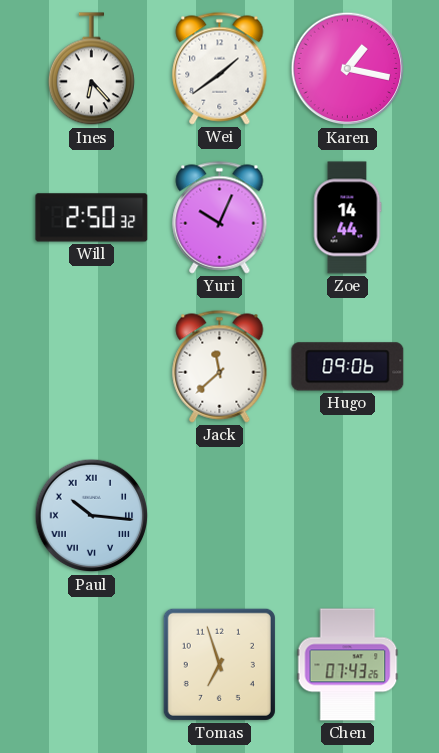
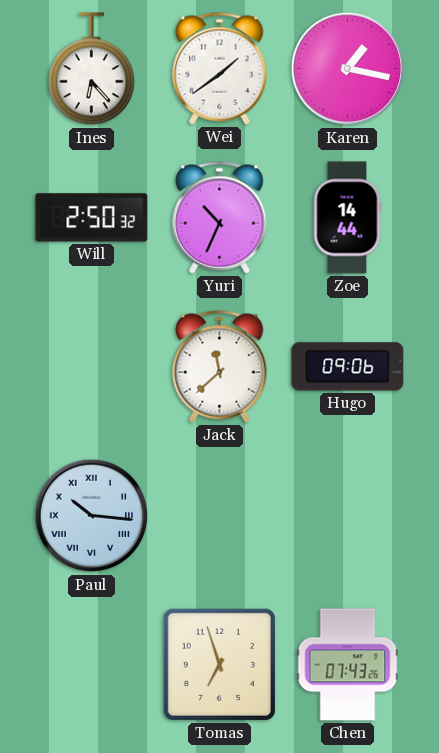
Yuri: 10:04 -> 10:34 (220, 218)
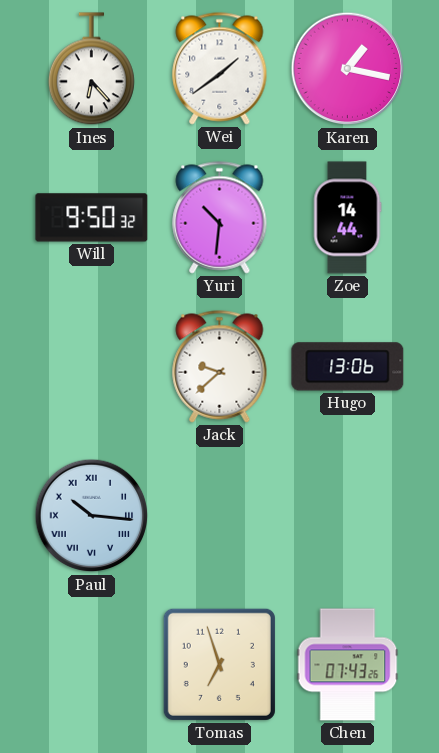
Will: 2:50 -> 9:50 (92, 218)
Yuri: 10:34 -> 10:31 (220, 218)
Jack: 11:38 -> 9:38 (220, 367)
Hugo: 09:06 -> 13:06 (348, 367)
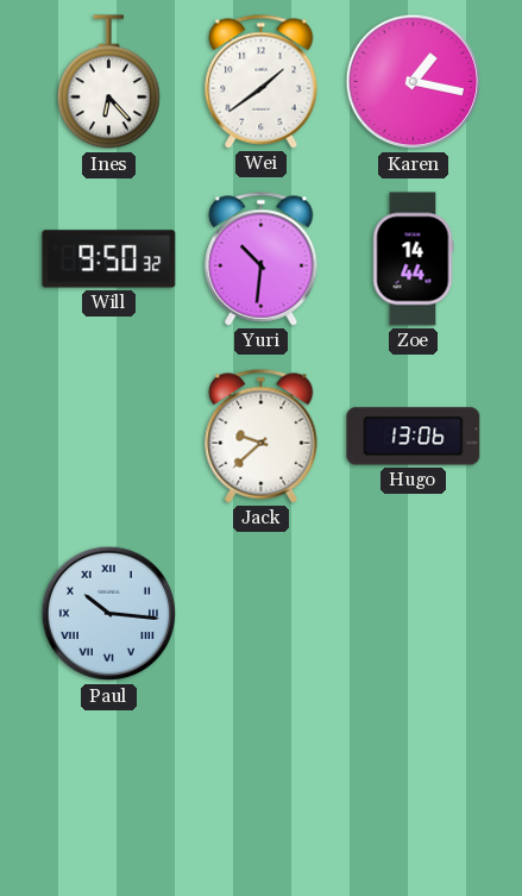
Tomas: 6:57 -> none (219, 664)
Chen: 07:43 -> none (348, 665)
